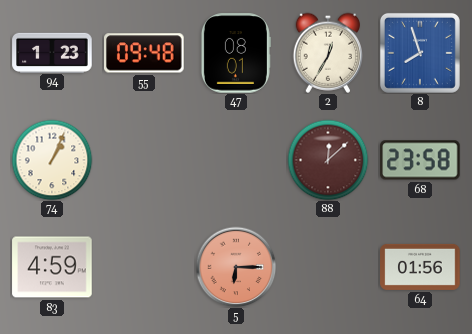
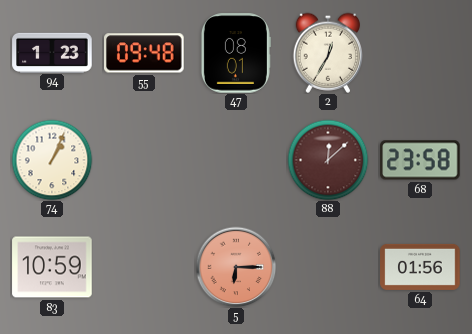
8: 7:57 -> none (420, 53)
83: 4:59 -> 10:59 (52, 267)
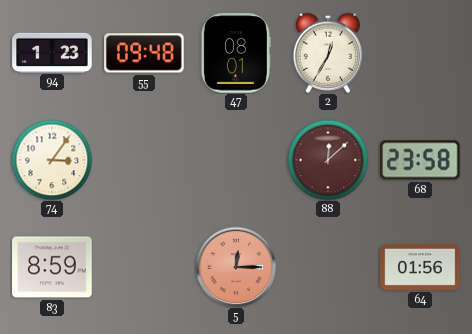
74: 1:04 -> 3:06 (52, 160)
83: 10:59 -> 8:59 (52, 267)
5: 6:15 -> 12:15 (236, 267)
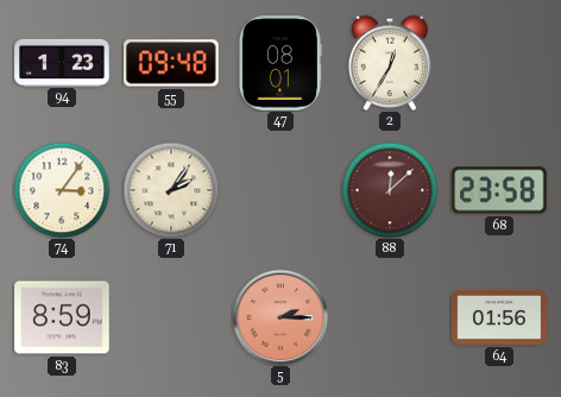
71: none -> 2:06 (171, 190)
5: 12:15 -> 2:15 (280, 317)
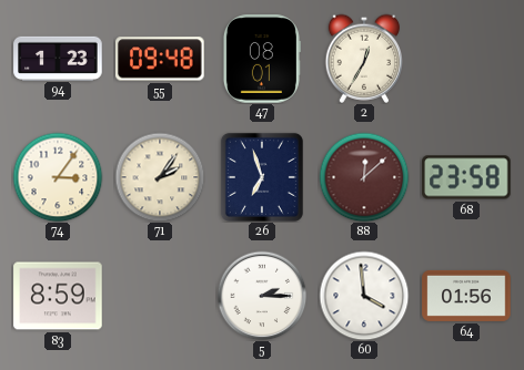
26: none -> 6:57 (262, 177)
5 dial: salmon -> white (262, 296)
60: none -> 3:59 (364, 296)
